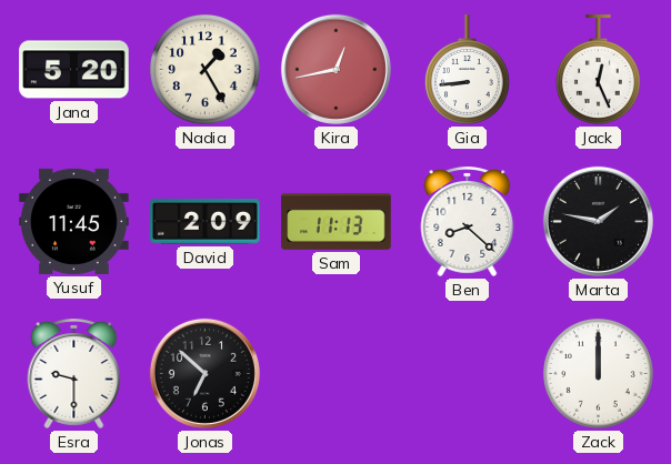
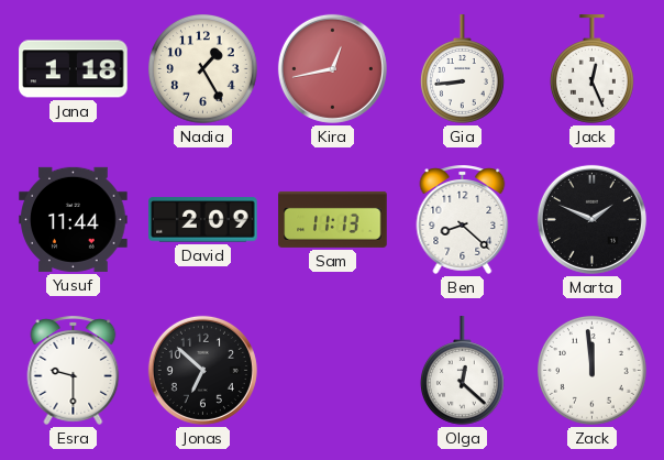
Jana: 5:20 -> 1:18 (74, 69)
Yusuf: 11:45 -> 11:44 (74, 219)
Marta: 1:47 -> 1:49 (591, 219)
Olga: none -> 12:22 (462, 371)
Zack: 12:00 -> 11:59 (593, 371)
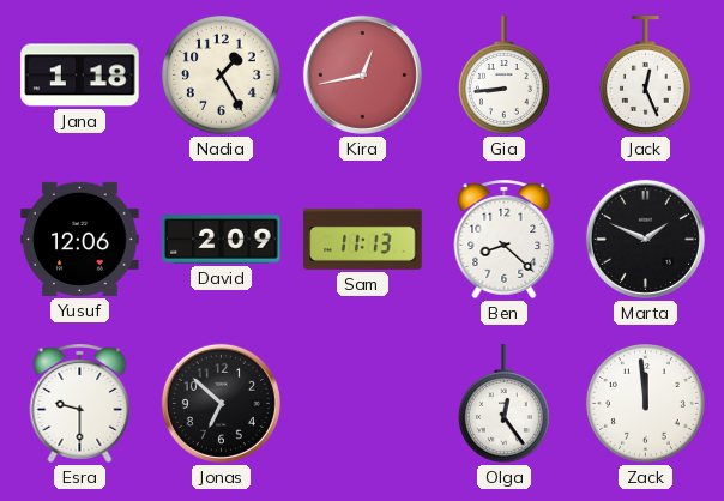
Yusuf: 11:44 -> 12:06 (80, 239)
Olga: 12:22 -> 12:24 (503, 404)
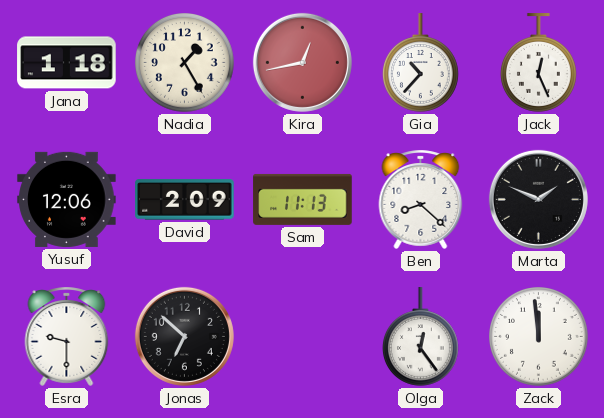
Gia: 8:44 -> 10:37 (420, 63)
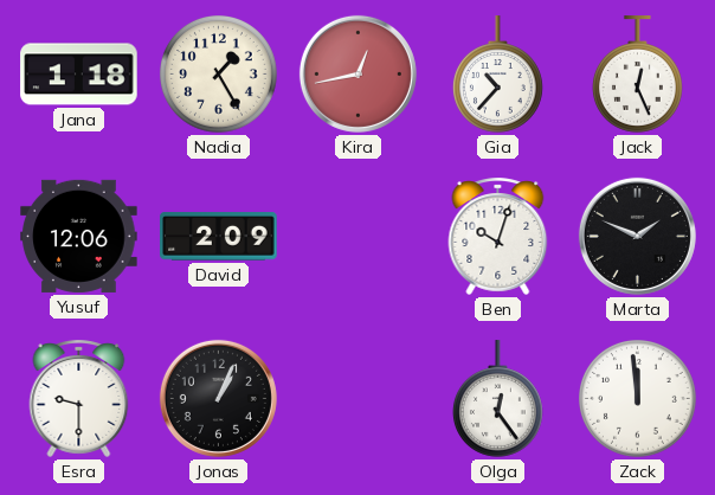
Sam: 11:13 -> none (303, 199)
Ben: 8:22 -> 10:03 (498, 236)
Jonas: 6:52 -> 1:04 (218, 398)
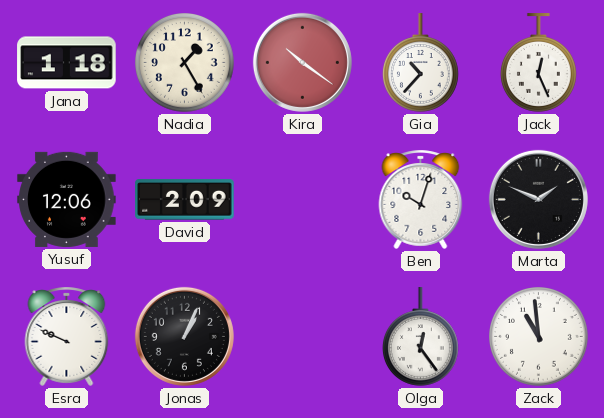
Kira: 12:43 -> 10:21 (302, 62)
Esra: 9:30 -> 9:49 (67, 336)
Zack: 11:59 -> 10:59 (539, 337)
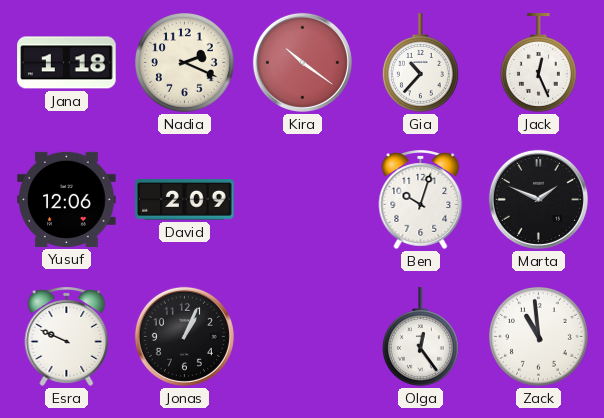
Nadia: 1:25 -> 2:19 (185, 63)
